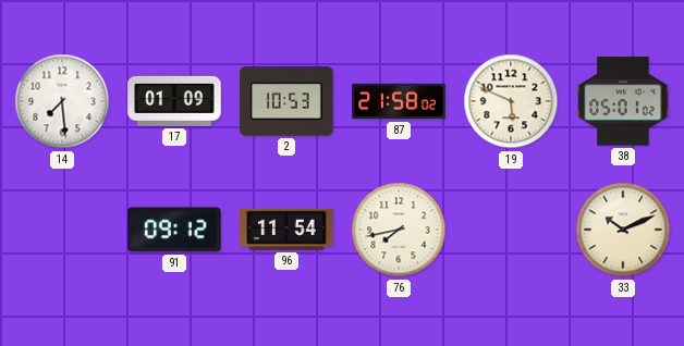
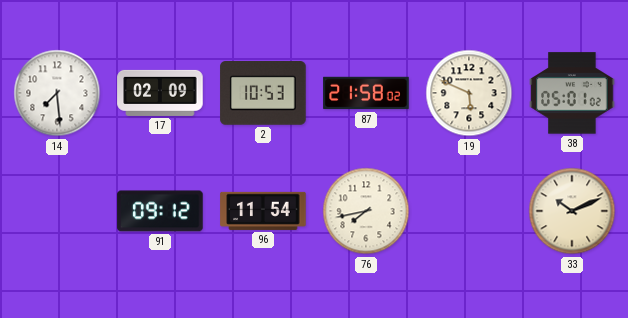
17: 01:09 -> 02:09 (160, 93)
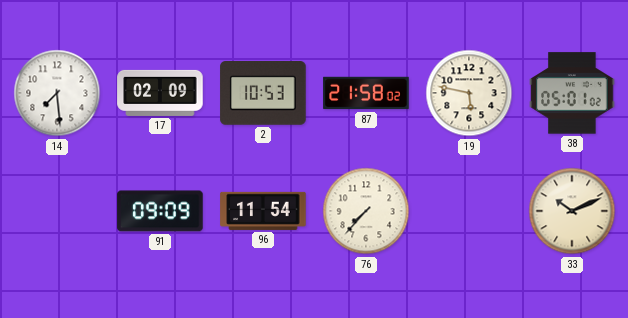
19: 5:49 -> 5:47 (469, 93)
91: 09:12 -> 09:09 (160, 211)
76: 7:43 -> 7:37 (366, 211)
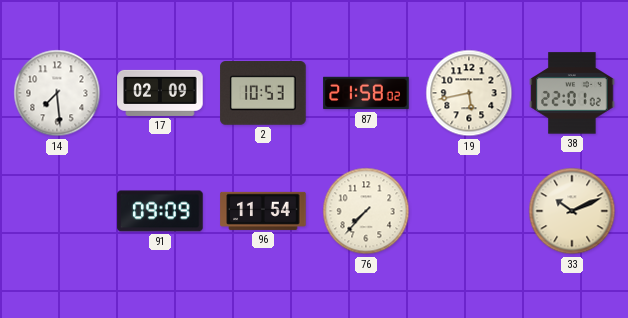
19: 5:47 -> 5:43 (469, 93)
38: 05:01 -> 22:01 (572, 93)
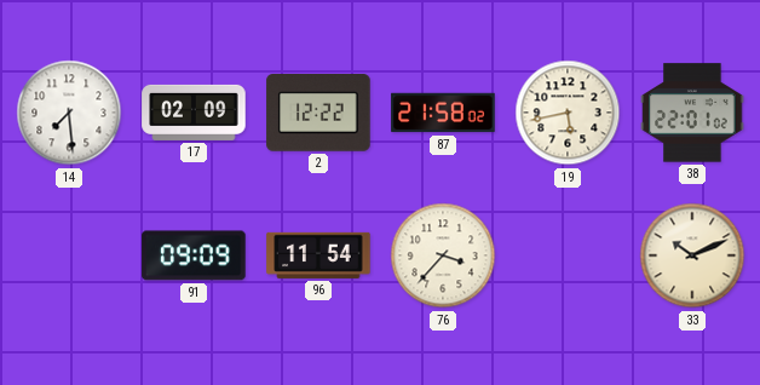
2: 10:53 -> 12:22 (318, 114)
76: 7:37 -> 3:37 (443, 255)
